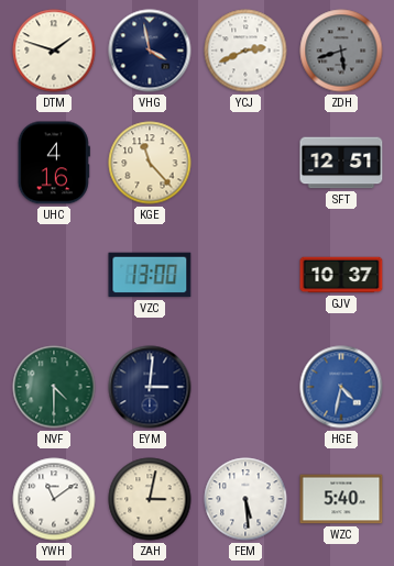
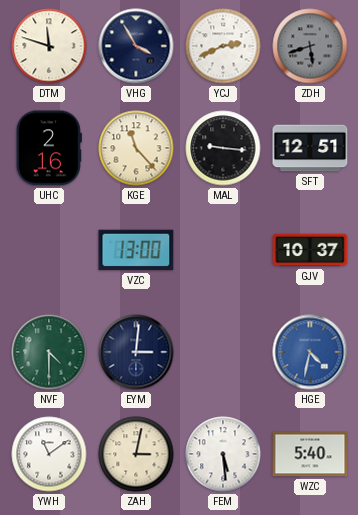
DTM: 1:48 -> 11:48 (49, 46)
VHG: 3:58 -> 3:55 (136, 46)
UHC: 4:16 -> 2:16 (49, 148)
MAL: none -> 9:16 (223, 148)
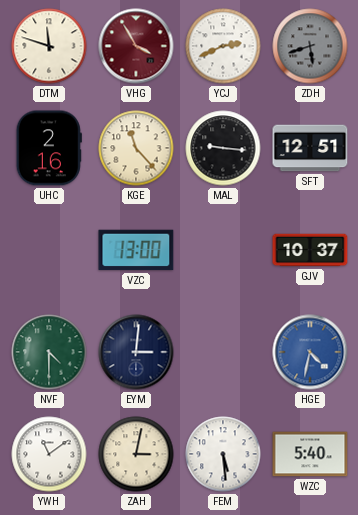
VHG dial: navy -> burgundy (136, 46)
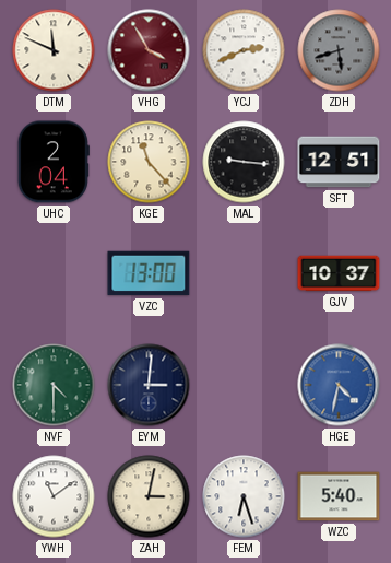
DTM: 11:48 -> 11:49 (54, 50)
UHC: 2:16 -> 2:04 (54, 162)
FEM: 5:29 -> 6:27 (244, 496)
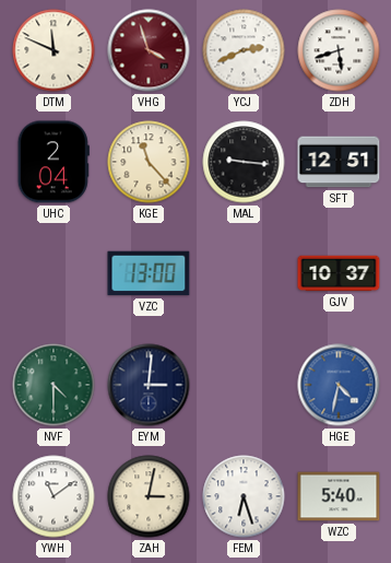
VHG: 3:55 -> 3:57 (149, 50)
ZDH dial: grey -> white (339, 50)
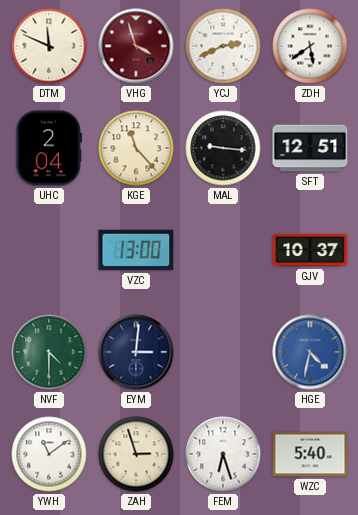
ZDH: 5:42 -> 5:39 (310, 46)
ZAH: 3:02 -> 2:57 (136, 454)
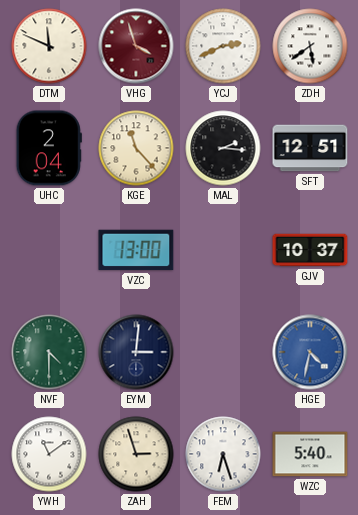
MAL: 9:16 -> 2:16 (223, 148)
